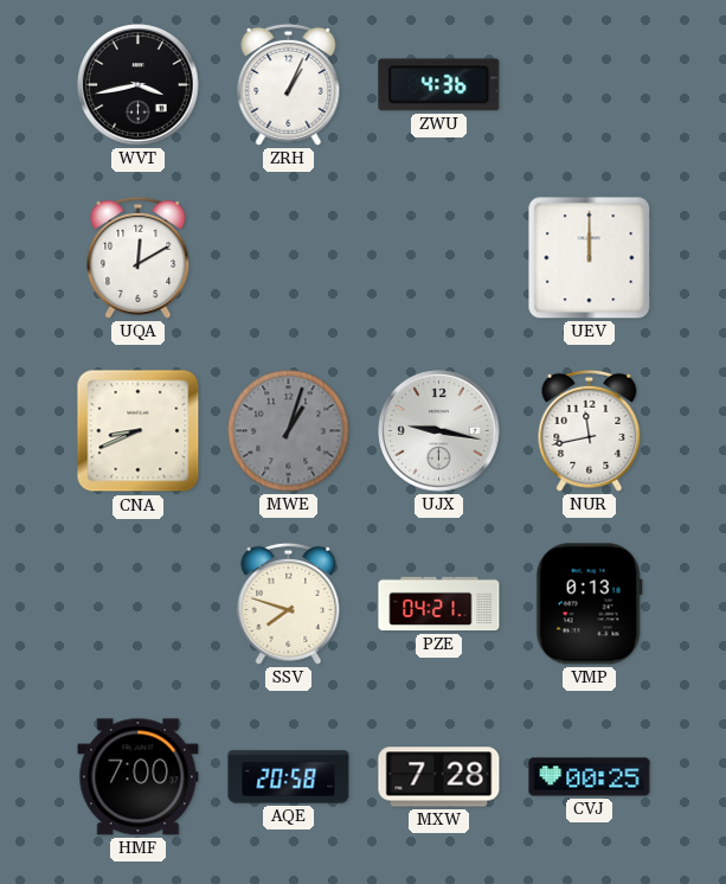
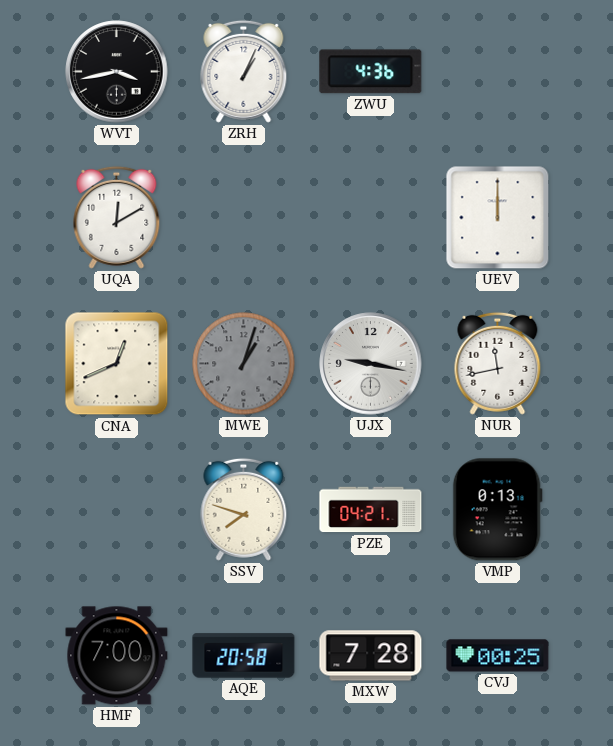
CNA: 8:41 -> 12:41 (117, 364)
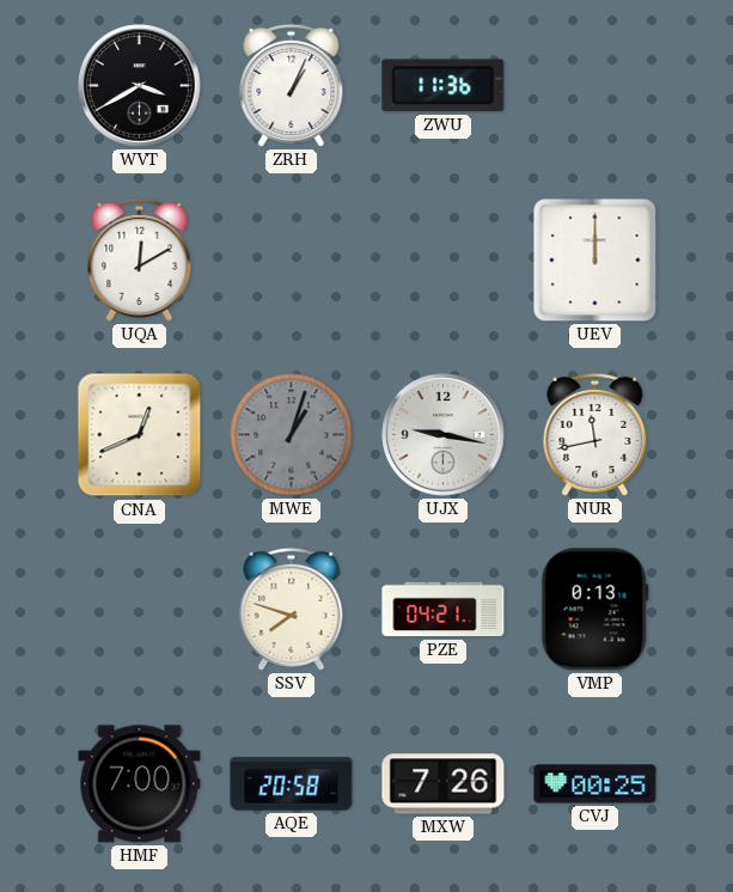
WVT: 3:43 -> 3:40 (140, 86)
ZWU: 4:36 -> 11:36 (444, 86)
MXW: 7:28 -> 7:26 (444, 784)
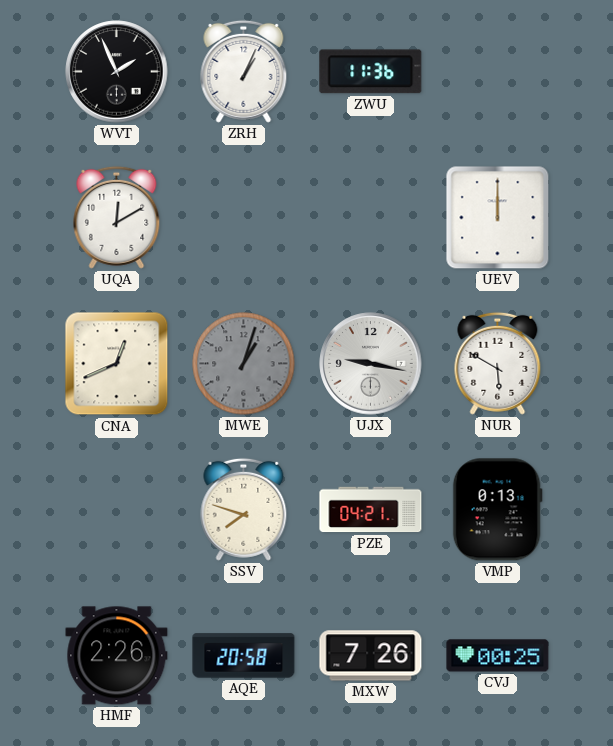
WVT: 3:40 -> 1:56 (117, 72)
NUR: 11:43 -> 5:50 (498, 363)
HMF: 7:00 -> 2:26 (117, 656)
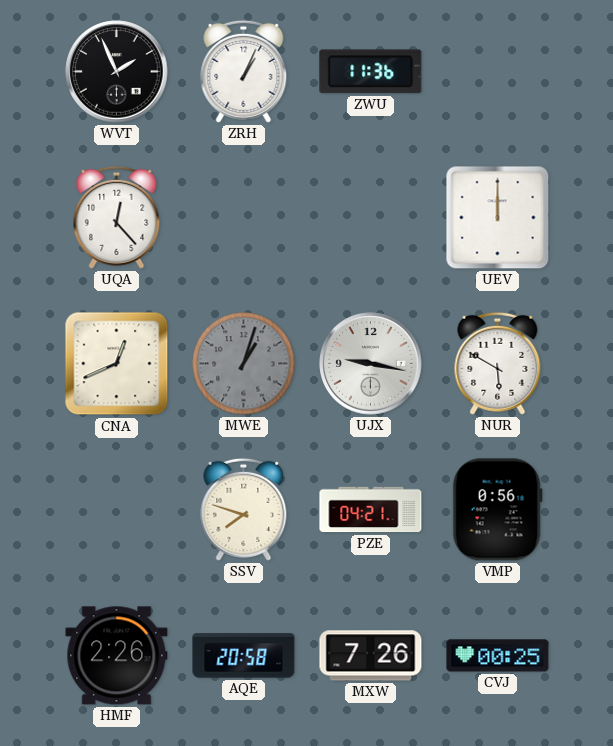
UQA: 12:10 -> 12:23 (117, 217)
VMP: 0:13 -> 0:56 (497, 510)
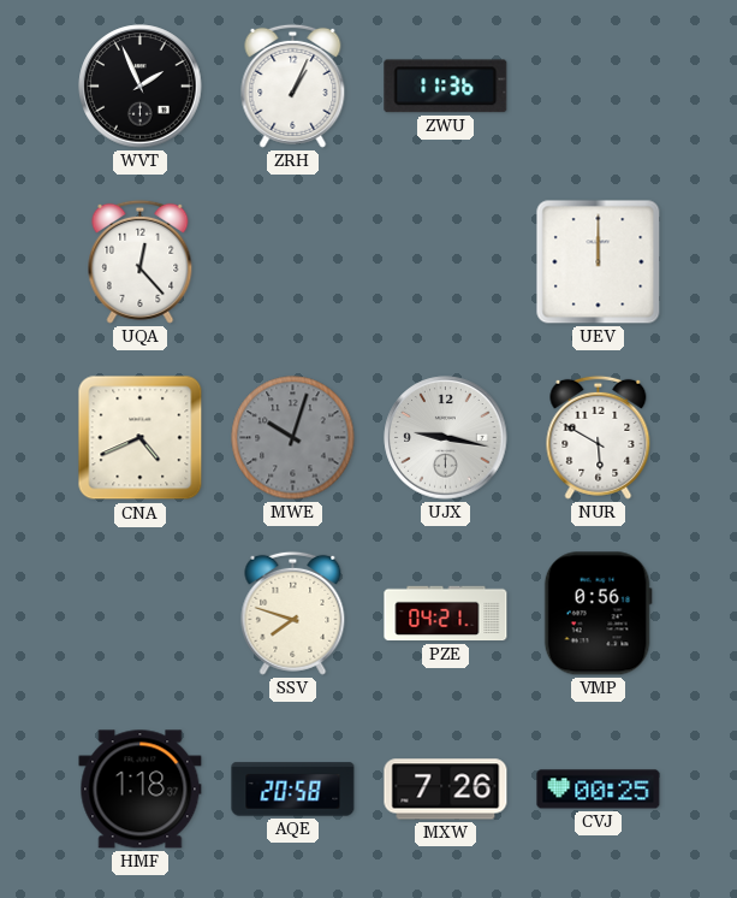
CNA: 12:41 -> 4:41 (141, 438)
MWE: 1:03 -> 10:03 (293, 438)
HMF: 2:26 -> 1:18 (141, 790)
